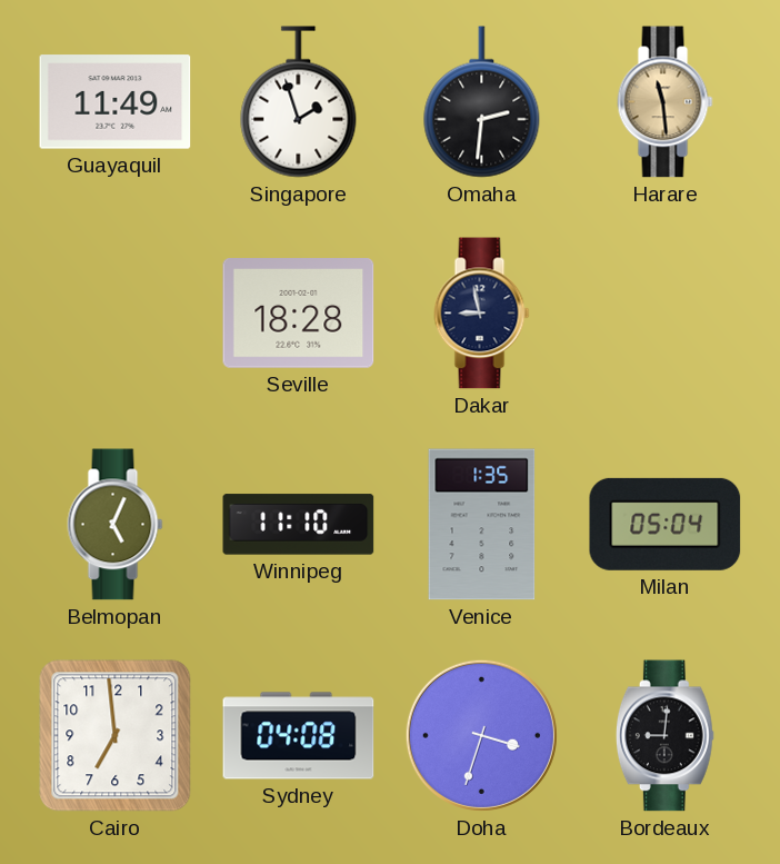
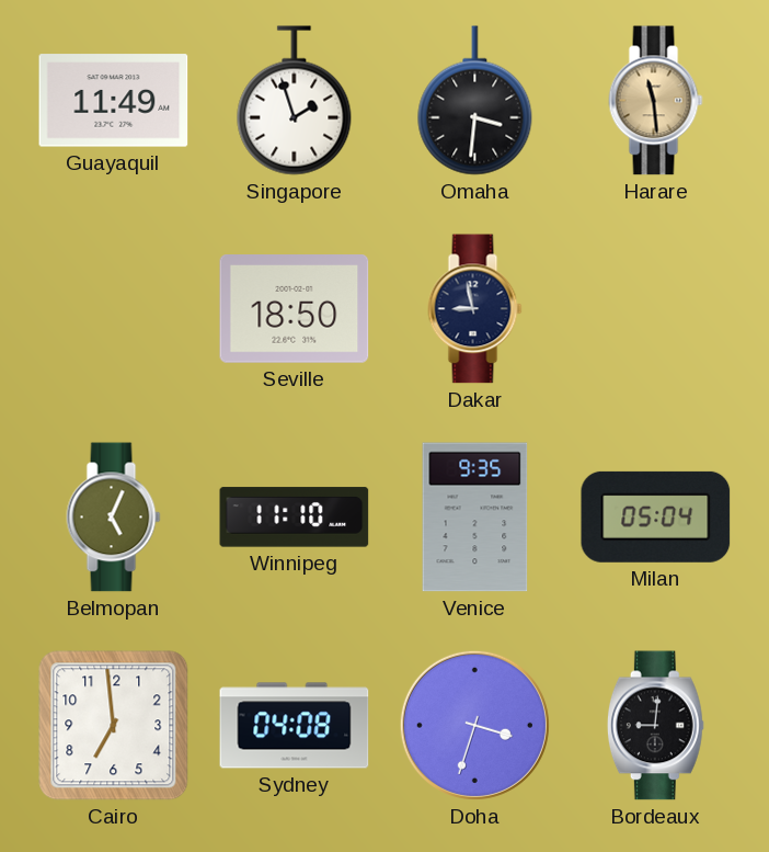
Omaha: 2:31 -> 3:31 (475, 101)
Seville: 18:28 -> 18:50 (295, 309)
Venice: 1:35 -> 9:35 (475, 518)
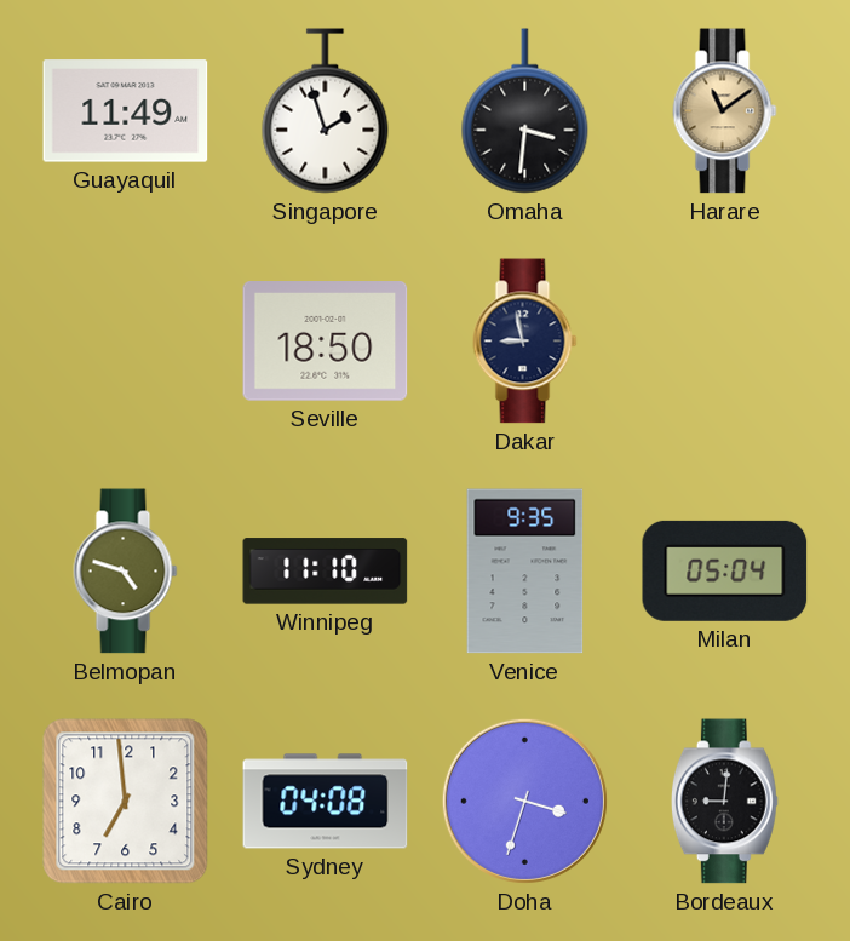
Harare: 11:29 -> 11:09 (725, 111)
Belmopan: 5:04 -> 4:48 (126, 572)
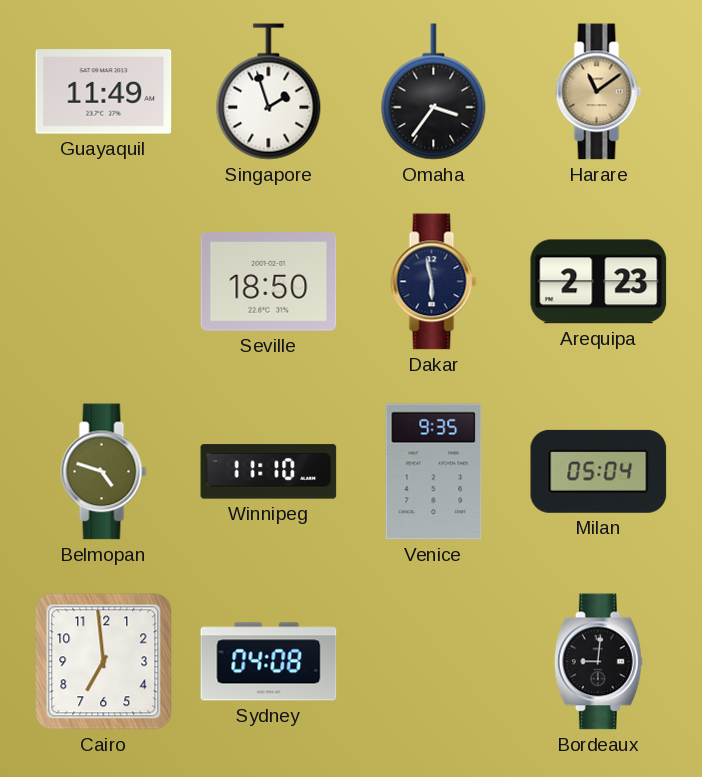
Omaha: 3:31 -> 3:36 (434, 92)
Dakar: 8:58 -> 5:58 (434, 282)
Arequipa: none -> 2:23 (599, 282)
Doha: 3:33 -> none (524, 801)
